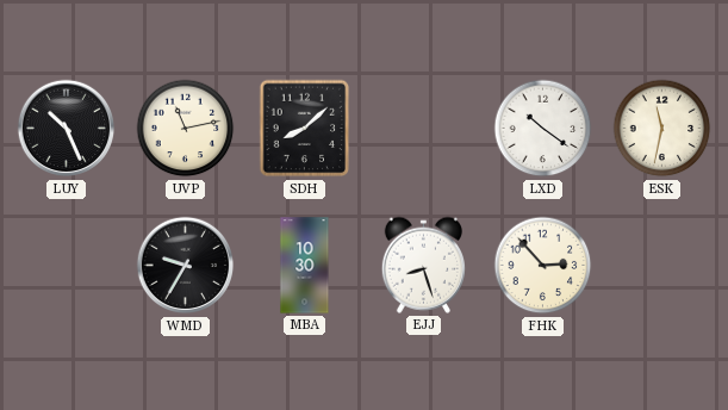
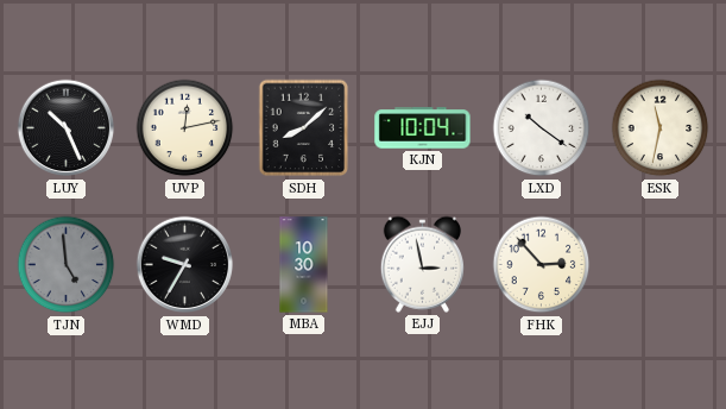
UVP: 11:13 -> 12:13 (185, 128)
KJN: none -> 10:04 (423, 128)
TJN: none -> 4:59 (67, 265)
EJJ: 8:27 -> 2:58 (422, 264)
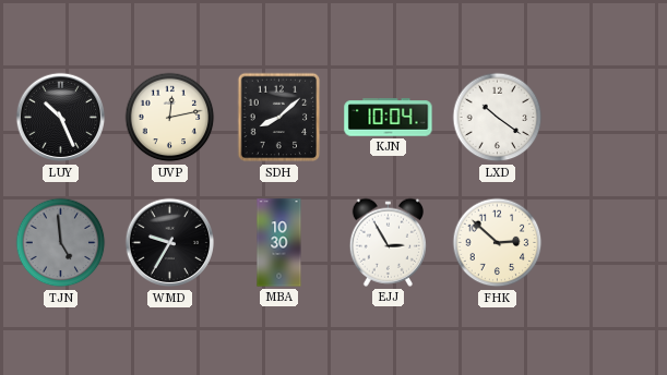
ESK: 11:32 -> none (661, 128)
EJJ: 2:58 -> 2:55 (388, 242)
FHK: 2:53 -> 2:52 (498, 243)
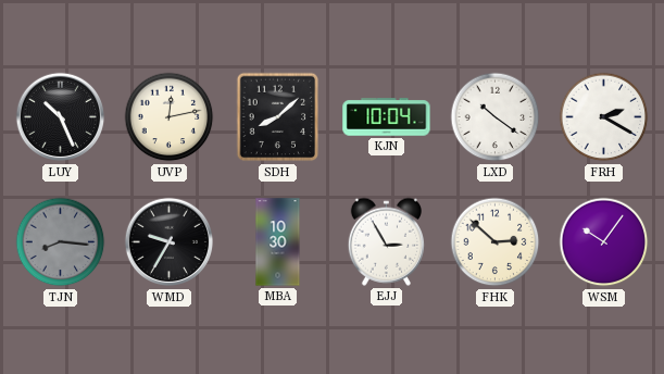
FRH: none -> 2:20 (604, 117)
TJN: 4:59 -> 8:16 (61, 242)
WSM: none -> 10:06 (604, 242)
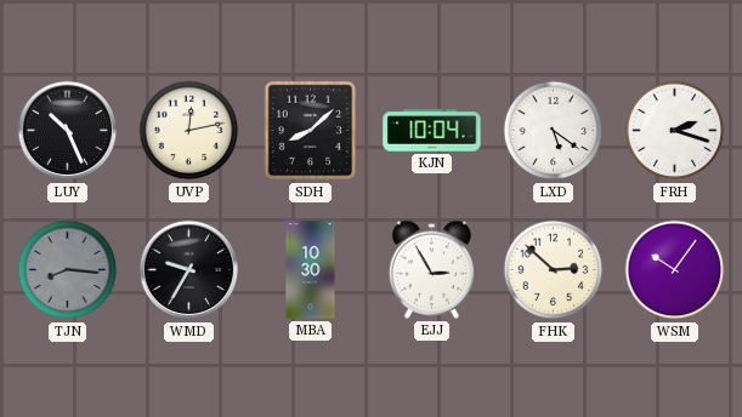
LXD: 10:21 -> 5:21 (554, 131)
FRH: 2:20 -> 2:18 (675, 131)
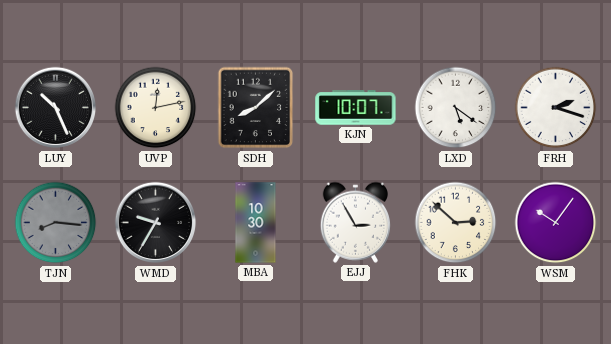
KJN: 10:04 -> 10:07 (356, 108)
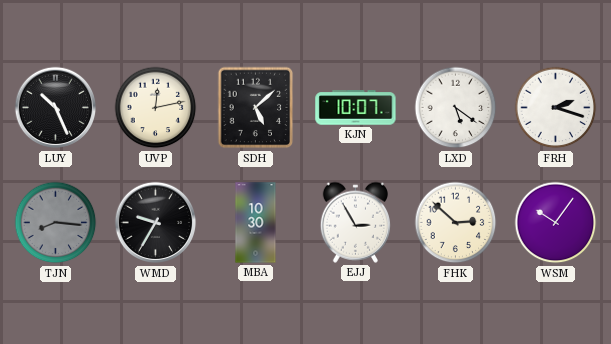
SDH: 8:08 -> 5:08 (256, 108)
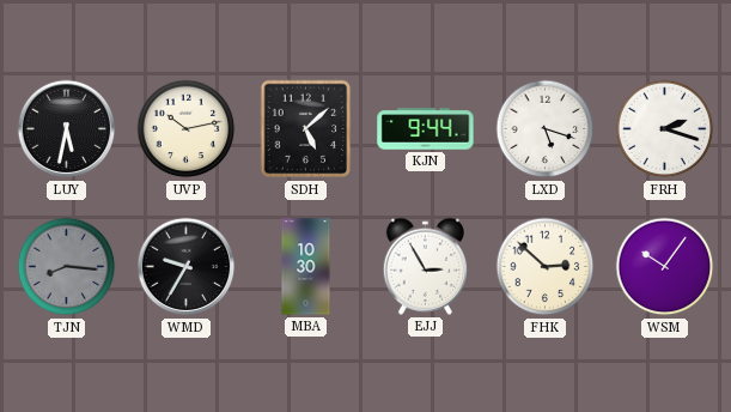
LUY: 10:26 -> 5:32 (67, 129)
UVP: 12:13 -> 10:13 (187, 129)
KJN: 10:07 -> 9:44 (426, 129)
LXD: 5:21 -> 5:18 (546, 129)
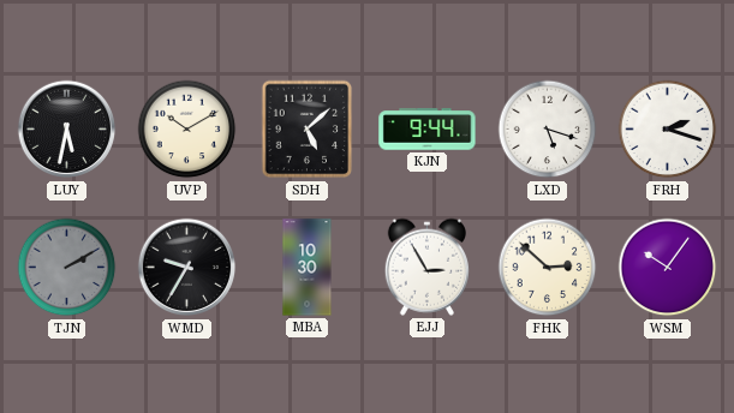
UVP: 10:13 -> 10:10 (187, 130)
TJN: 8:16 -> 2:10 (67, 268)
